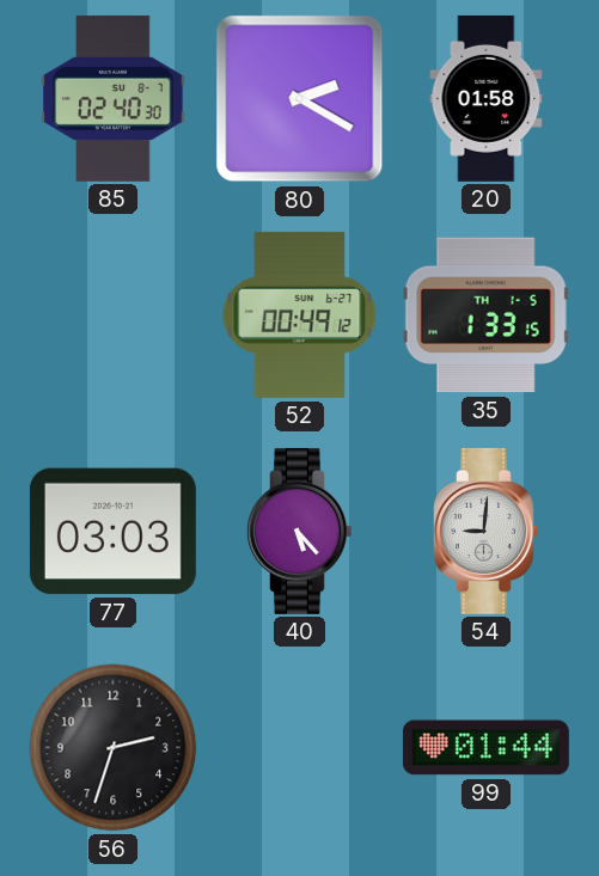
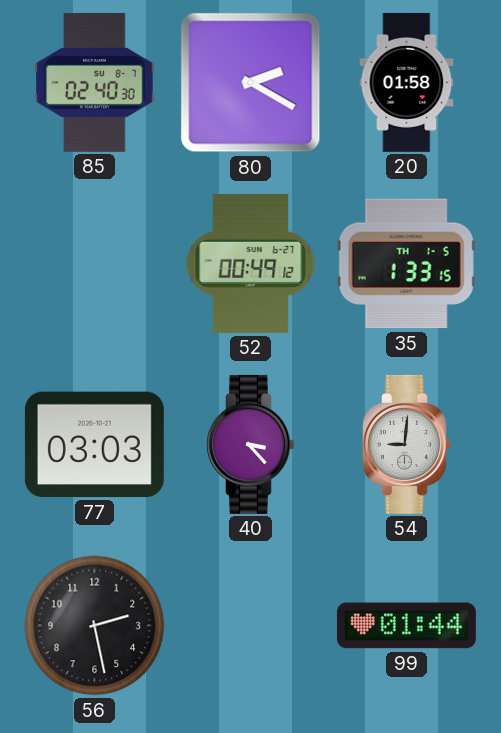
40: 5:23 -> 3:23 (251, 444)
56: 2:33 -> 2:28 (95, 626)
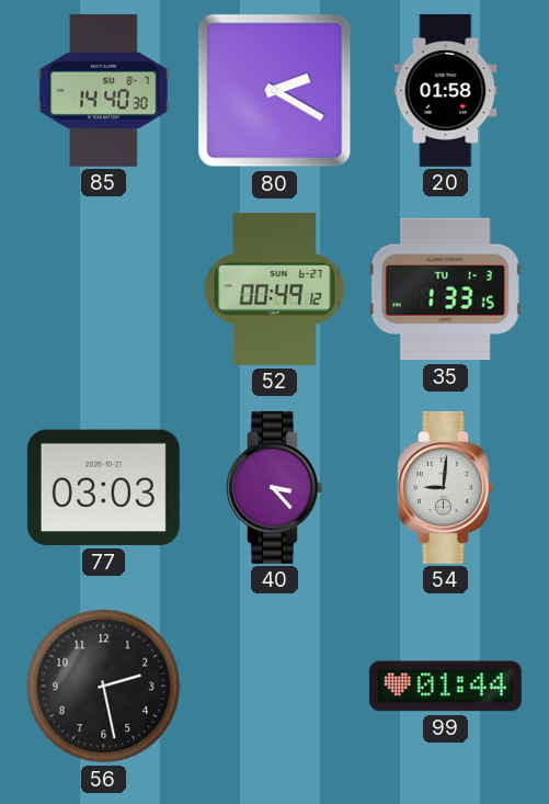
85: 02:40 -> 14:40 (104, 90)
35 date: TH 1-5 -> TU 1-3 (445, 290)
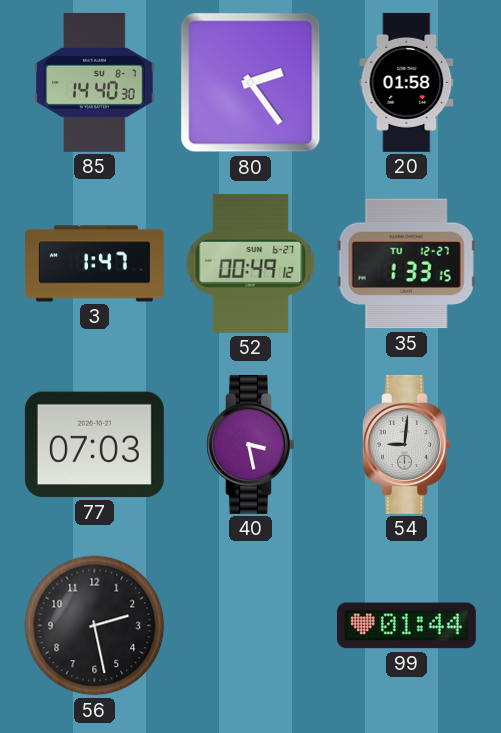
80: 2:20 -> 2:24 (251, 83)
3: none -> 1:47 (94, 264)
35 date: TU 1-3 -> TU 12-27 (406, 264)
77: 03:03 -> 07:03 (94, 445)
40: 3:23 -> 3:28 (251, 444)
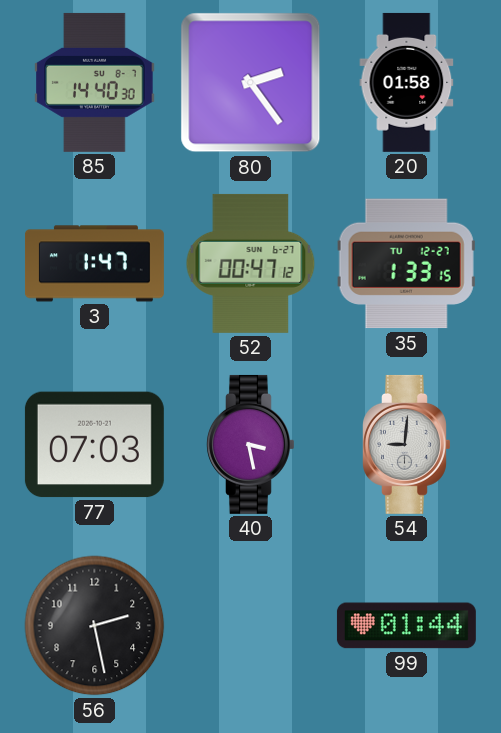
52: 00:49 -> 00:47 (251, 263)
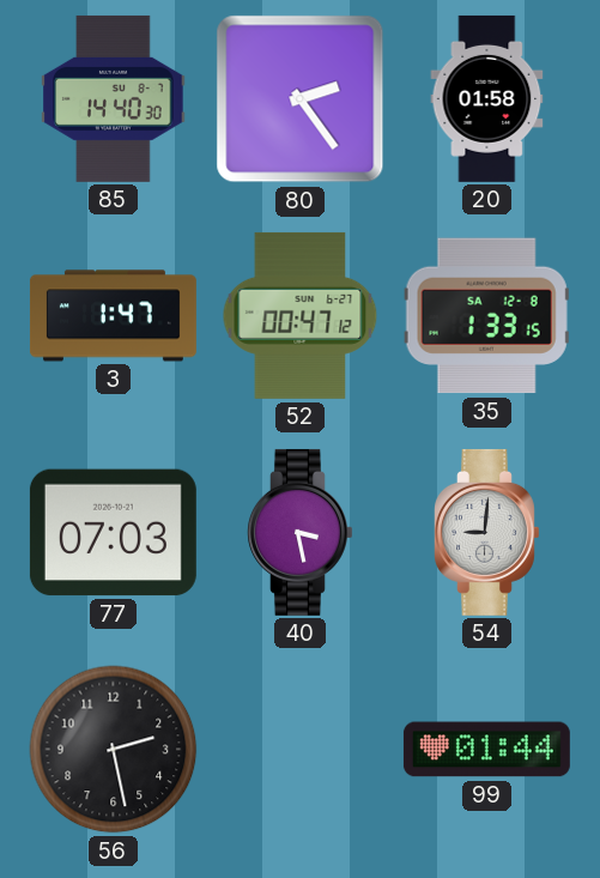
35 date: TU 12-27 -> SA 12-8 (486, 316)
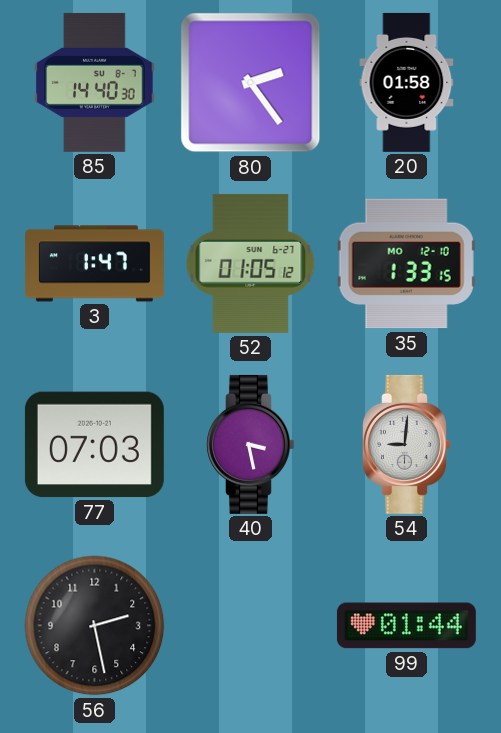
52: 00:47 -> 01:05 (251, 263)
35 date: SA 12-8 -> MO 12-10 (406, 264)
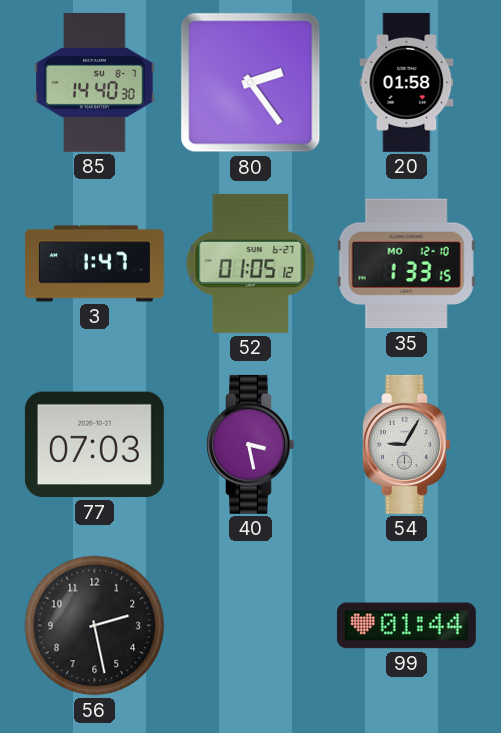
54: 9:01 -> 9:05 (407, 444)
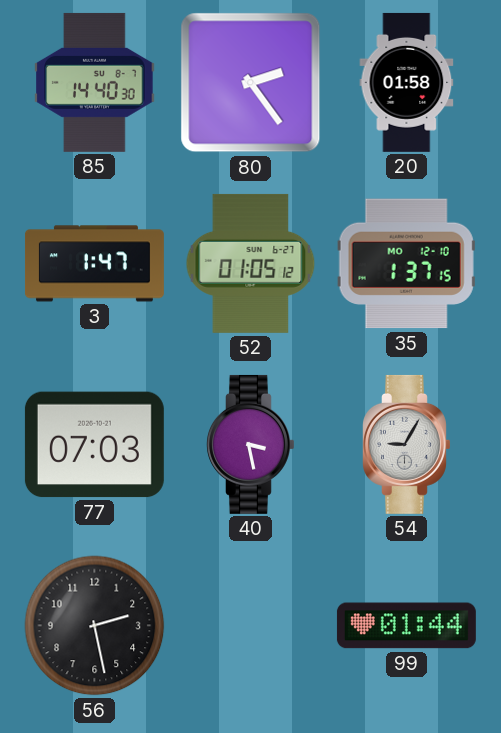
35: 1:33 -> 1:37 (406, 264)
